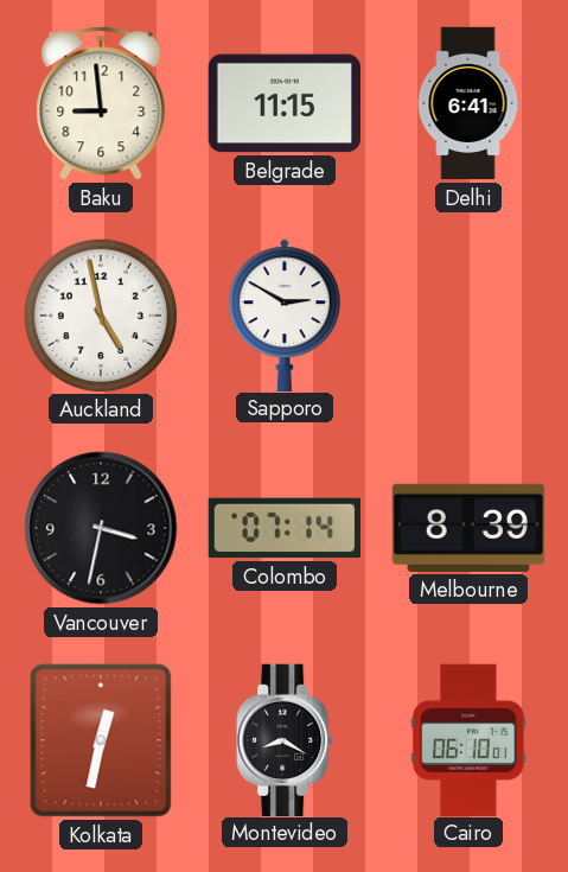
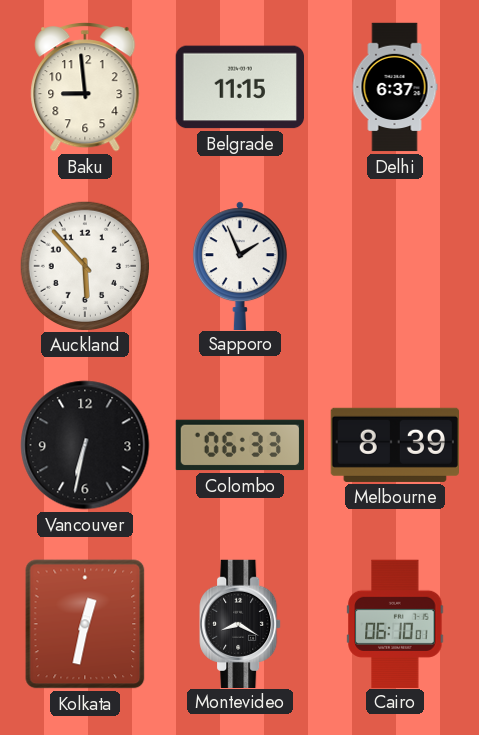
Delhi: 6:41 -> 6:37 (395, 87)
Auckland: 4:58 -> 5:53 (84, 265)
Sapporo: 2:50 -> 1:56 (240, 265)
Vancouver: 3:32 -> 6:32 (85, 445)
Colombo: 07:14 -> 06:33 (239, 445)
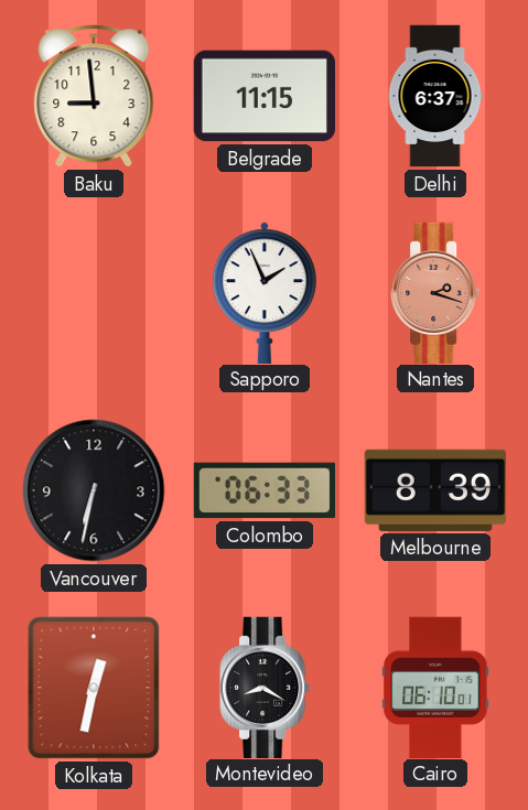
Auckland: 5:53 -> none (84, 265)
Nantes: none -> 2:18 (435, 292)
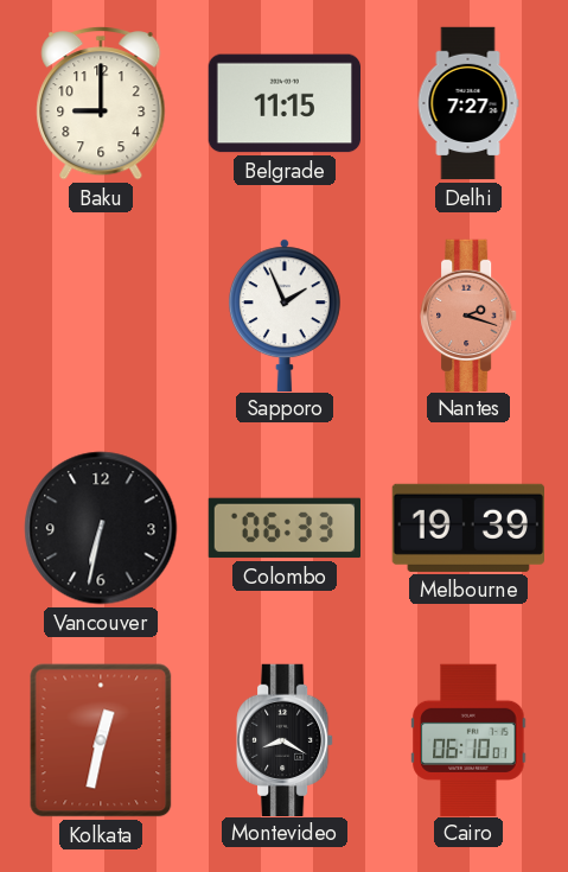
Baku: 8:59 -> 9:00 (101, 104)
Delhi: 6:37 -> 7:27 (468, 103)
Melbourne: 8:39 -> 19:39 (467, 528)
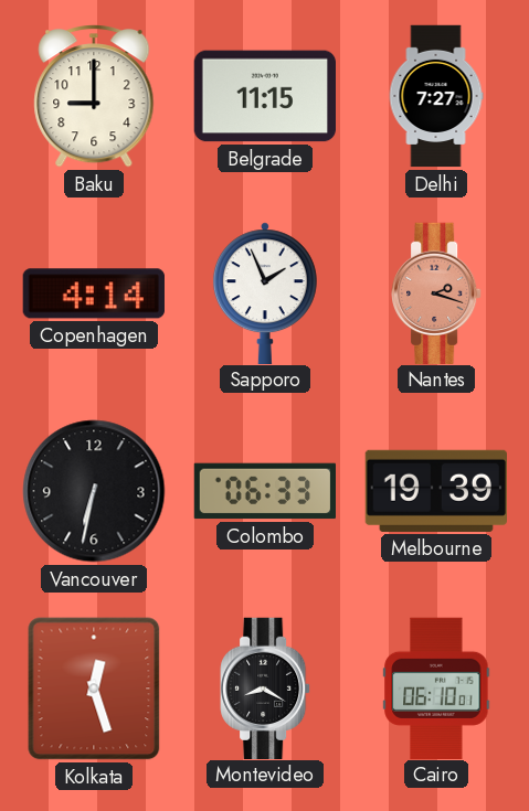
Copenhagen: none -> 4:14 (94, 294)
Kolkata: 12:32 -> 12:27 (94, 689)
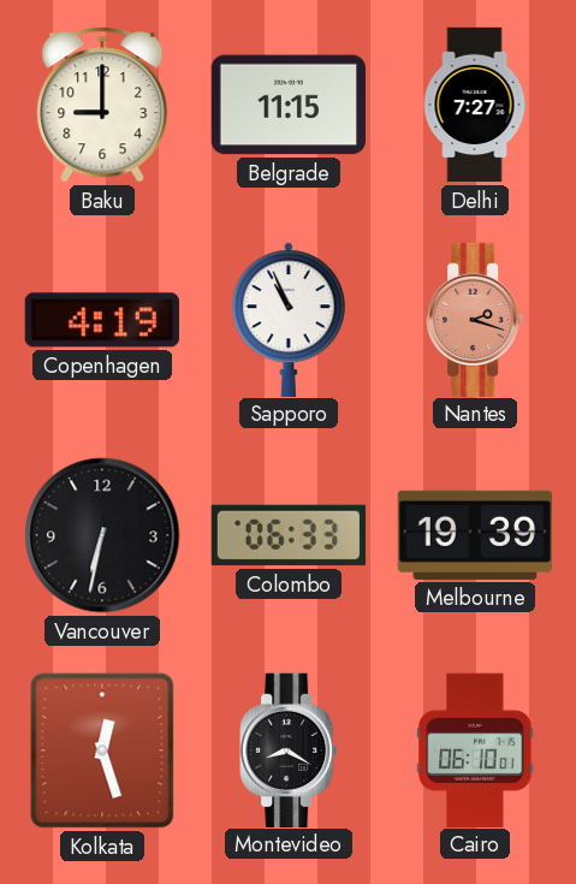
Copenhagen: 4:14 -> 4:19 (102, 320)
Sapporo: 1:56 -> 10:56 (289, 319)
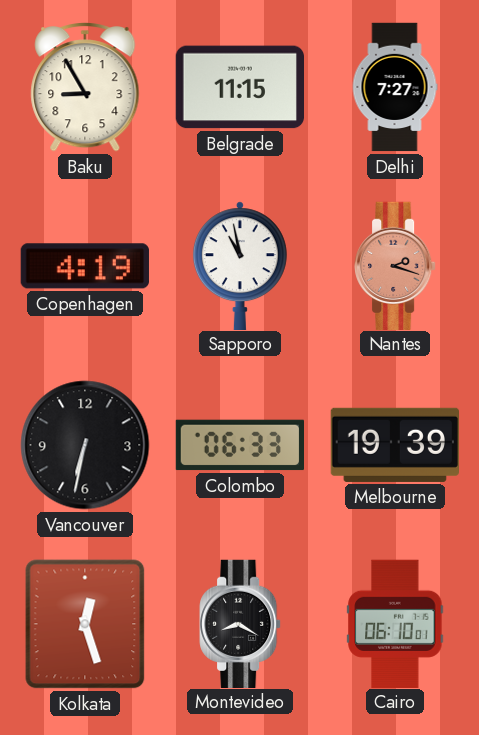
Baku: 9:00 -> 8:55 (85, 88)
Sapporo: 10:56 -> 10:58 (240, 265)
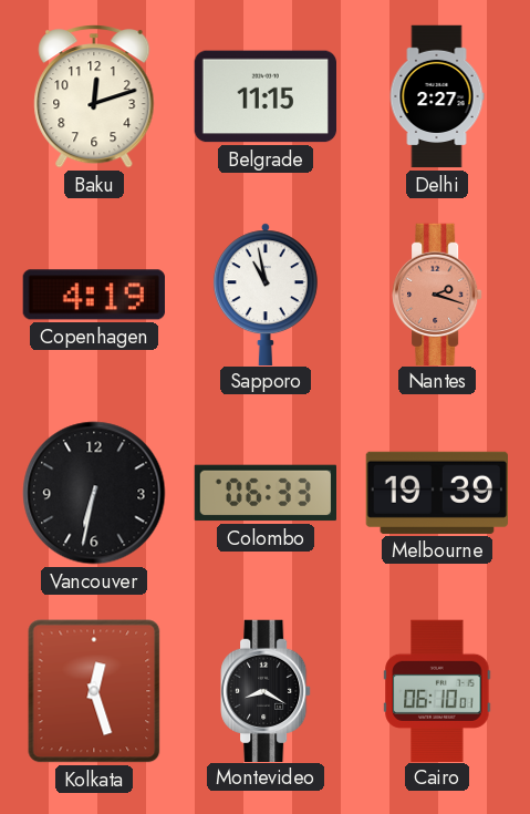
Baku: 8:55 -> 12:12 (94, 97)
Delhi: 7:27 -> 2:27 (437, 96)
